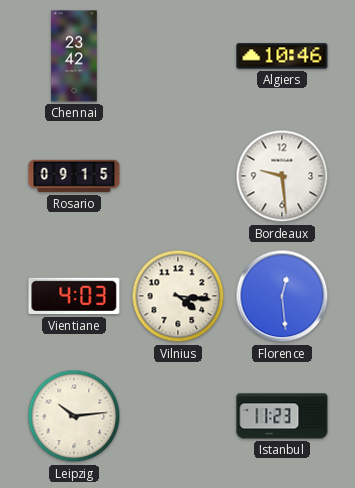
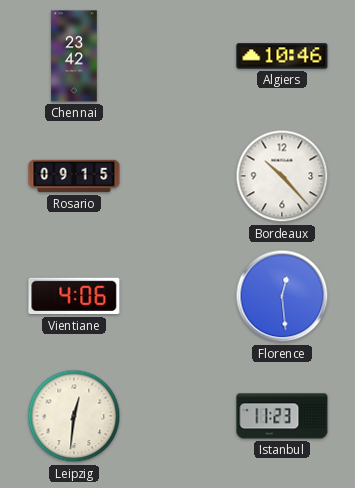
Bordeaux: 9:29 -> 10:23 (282, 176)
Vientiane: 4:03 -> 4:06 (74, 296)
Vilnius: 4:16 -> none (178, 296)
Leipzig: 10:14 -> 12:31 (74, 416)
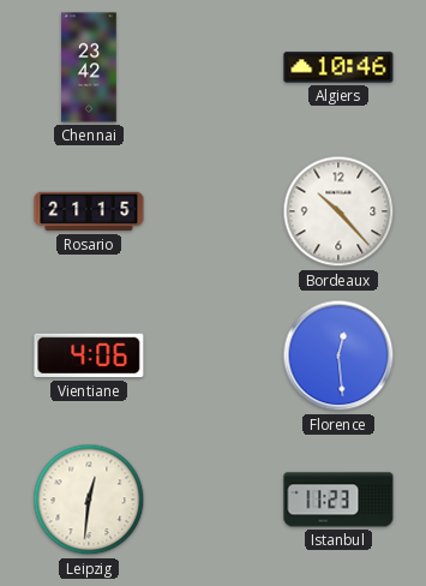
Rosario: 09:15 -> 21:15 (89, 211)
